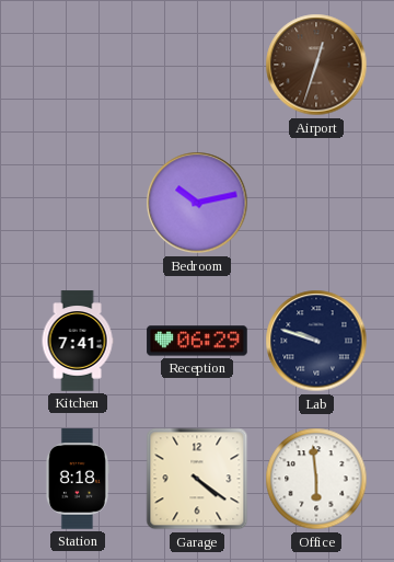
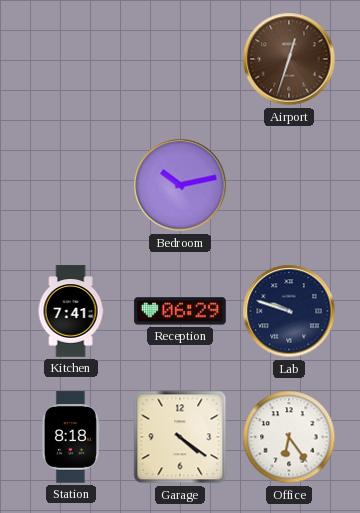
Office: 5:59 -> 6:24 (289, 437)
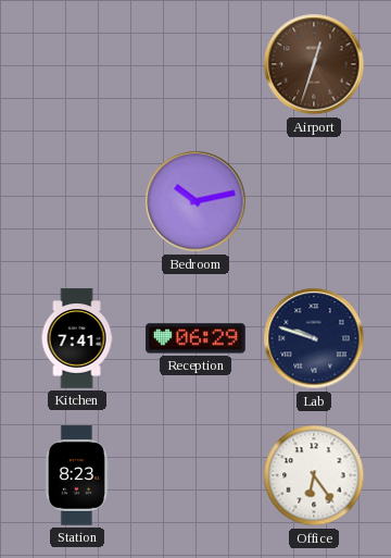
Station: 8:18 -> 8:23 (76, 475)
Garage: 4:21 -> none (180, 437)
